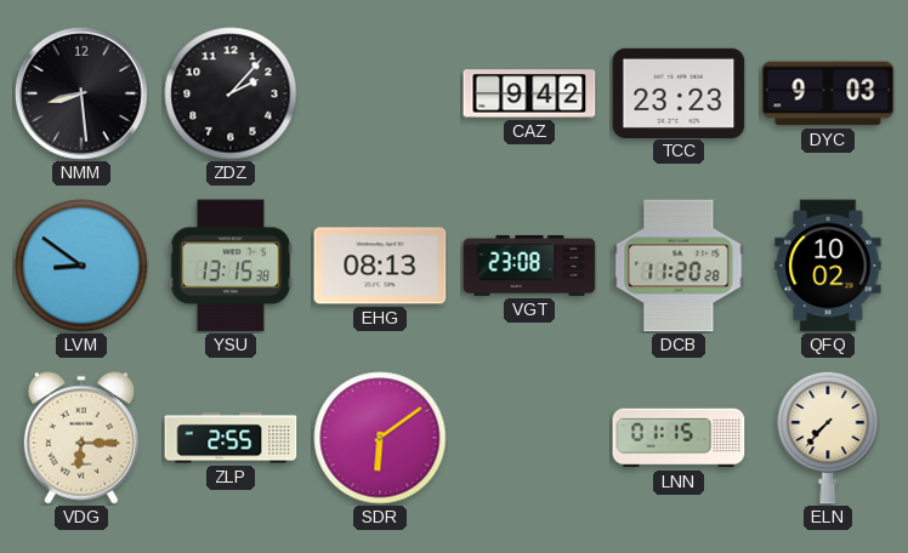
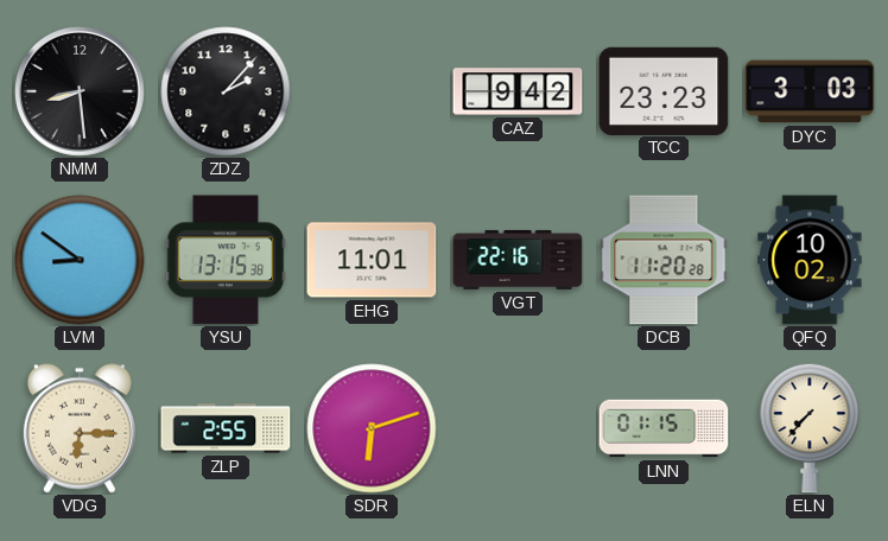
DYC: 9:03 -> 3:03 (810, 91)
EHG: 08:13 -> 11:01 (372, 260)
VGT: 23:08 -> 22:16 (518, 260)
SDR: 6:09 -> 6:12 (372, 428)
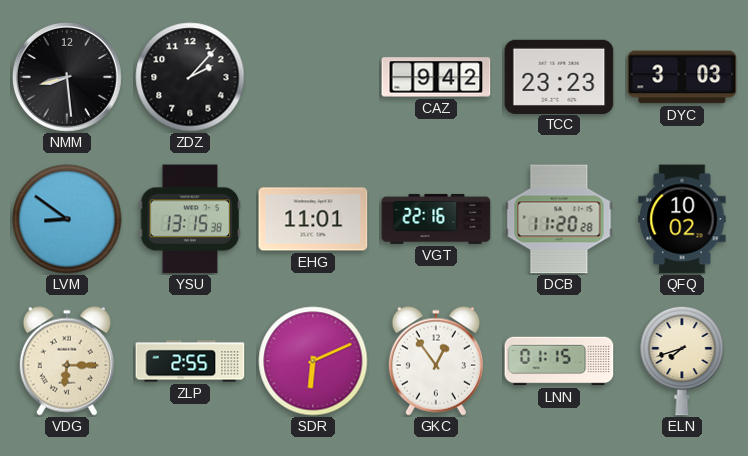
SDR: 6:12 -> 6:11 (313, 361)
GKC: none -> 12:54 (436, 361)
ELN: 7:37 -> 7:42 (682, 361)
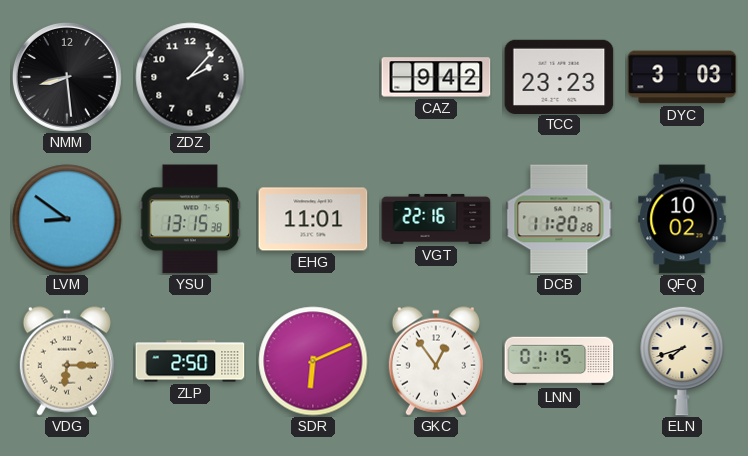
ZLP: 2:55 -> 2:50 (190, 361)
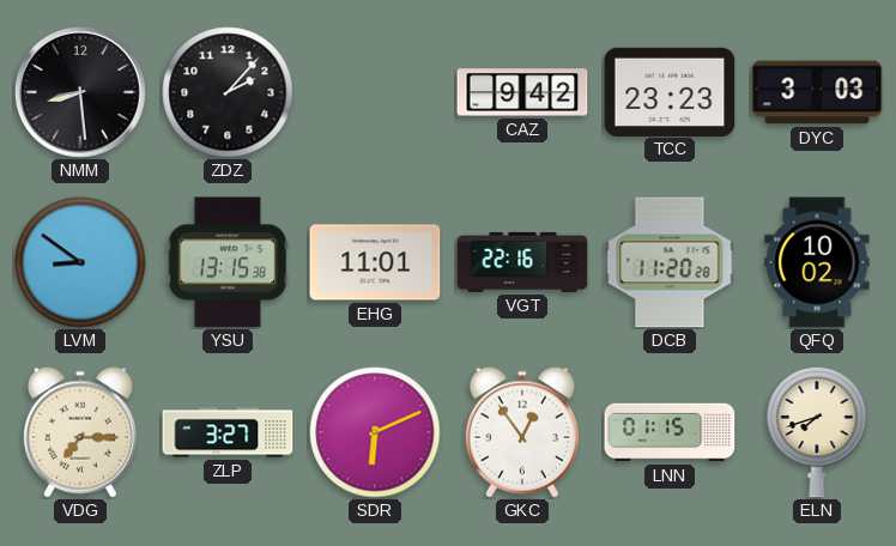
VDG: 6:15 -> 7:15 (80, 432)
ZLP: 2:50 -> 3:27 (228, 432)
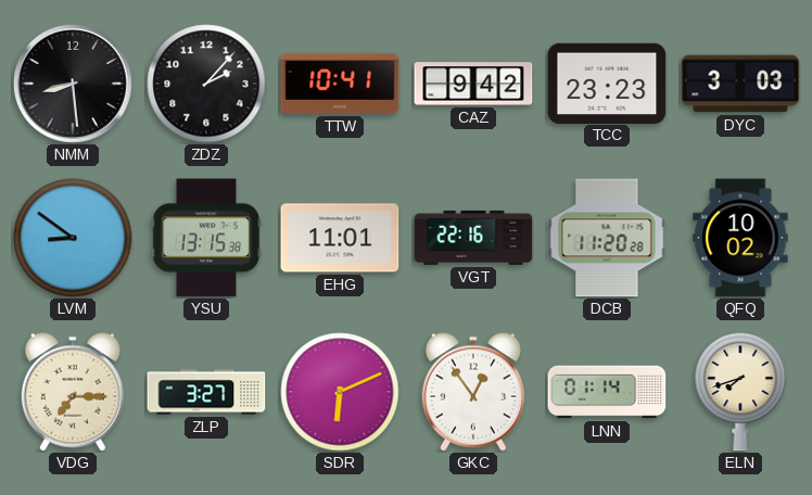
TTW: none -> 10:41 (340, 84)
LNN: 01:15 -> 01:14 (607, 392)
